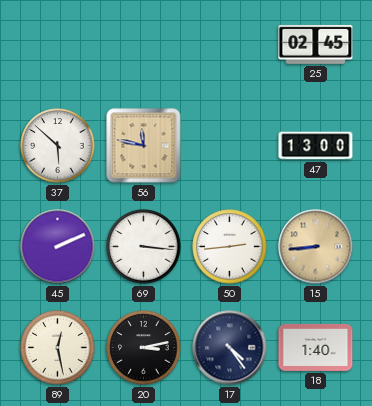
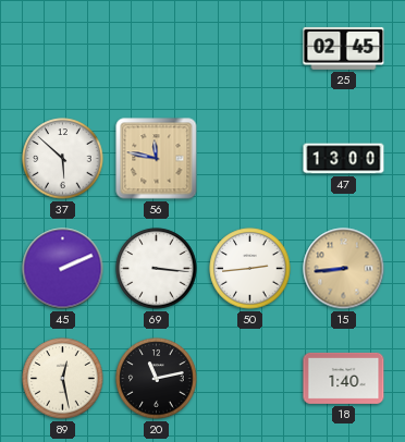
20: 3:13 -> 11:13 (157, 379)
17: 4:24 -> none (230, 348)
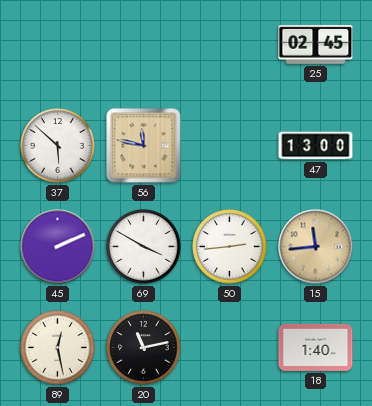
69: 3:16 -> 3:50 (144, 247)
15: 8:44 -> 11:44 (316, 247)
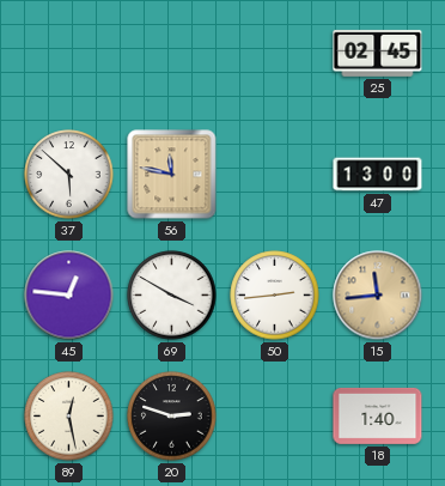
45: 2:11 -> 12:46 (69, 296)
20: 11:13 -> 2:48 (172, 417)
